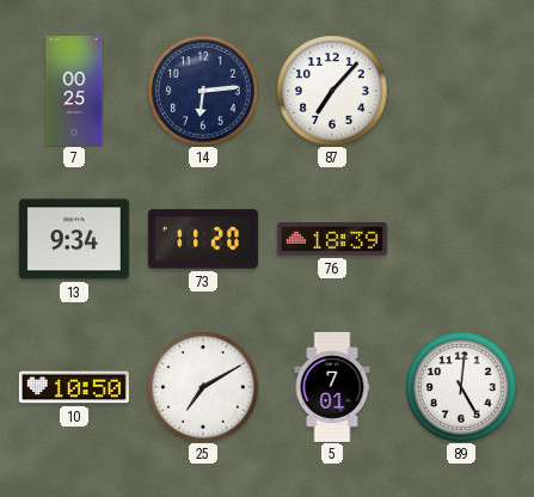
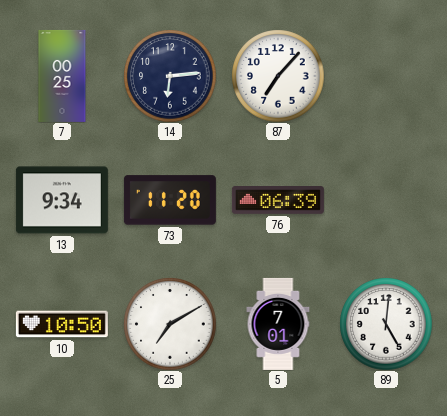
76: 18:39 -> 06:39 (278, 201)
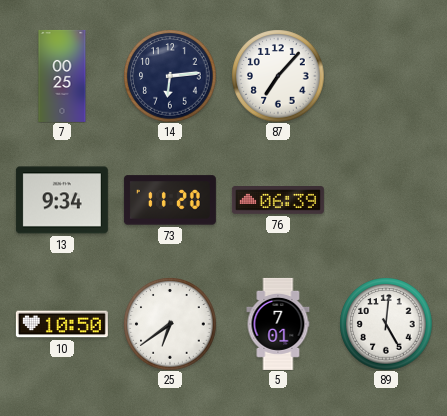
25: 7:10 -> 6:39 (170, 324)
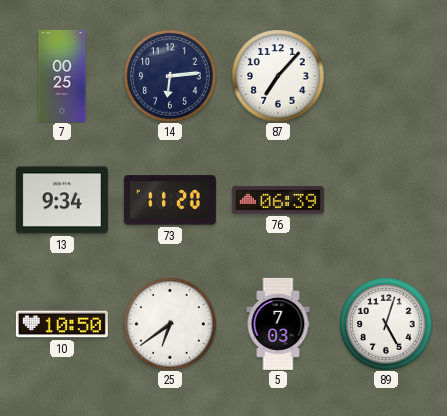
5: 7:01 -> 7:03 (278, 324)
89: 5:01 -> 5:03 (386, 324)
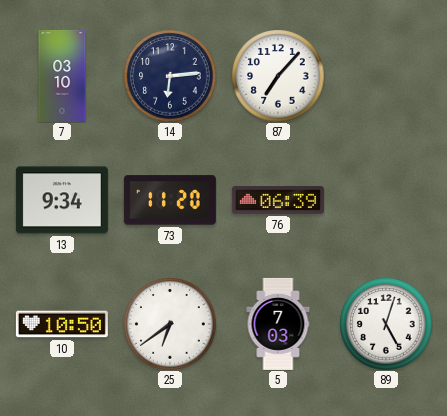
7: 00:25 -> 03:10 (62, 76)
